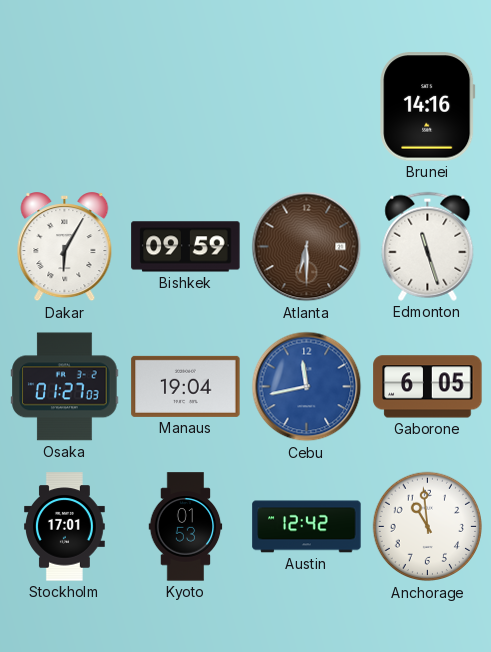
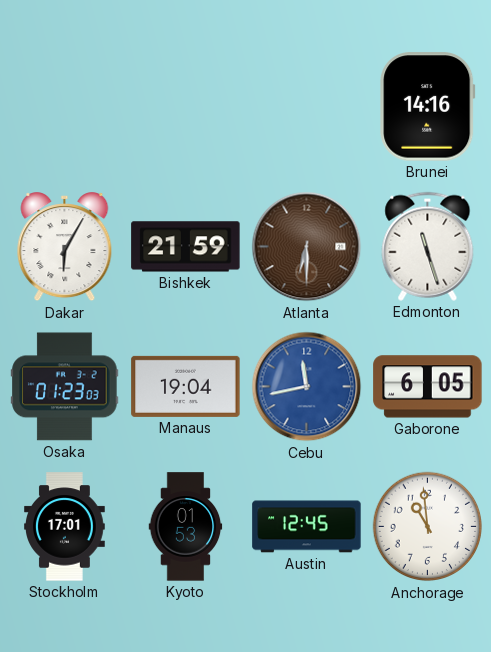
Bishkek: 09:59 -> 21:59 (186, 247)
Osaka: 01:27 -> 01:23 (65, 387)
Austin: 12:42 -> 12:45 (307, 527)
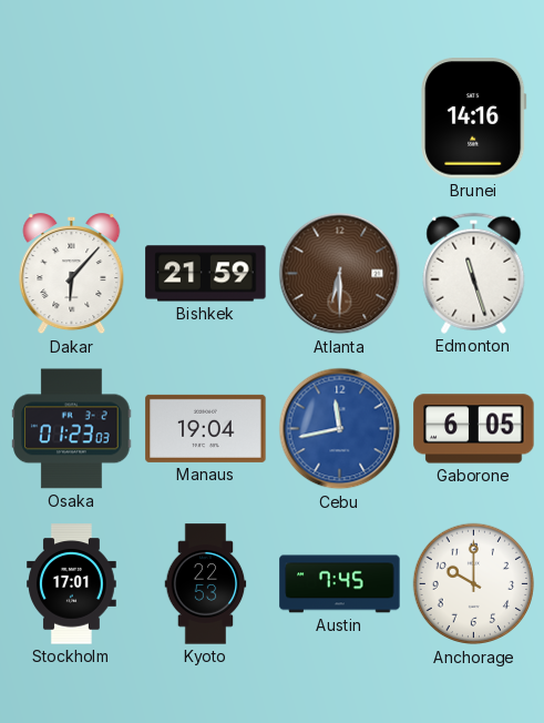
Dakar: 6:05 -> 6:07 (72, 274)
Kyoto: 01:53 -> 22:53 (206, 584)
Austin: 12:45 -> 7:45 (340, 584)
Anchorage: 10:59 -> 10:00 (474, 584)
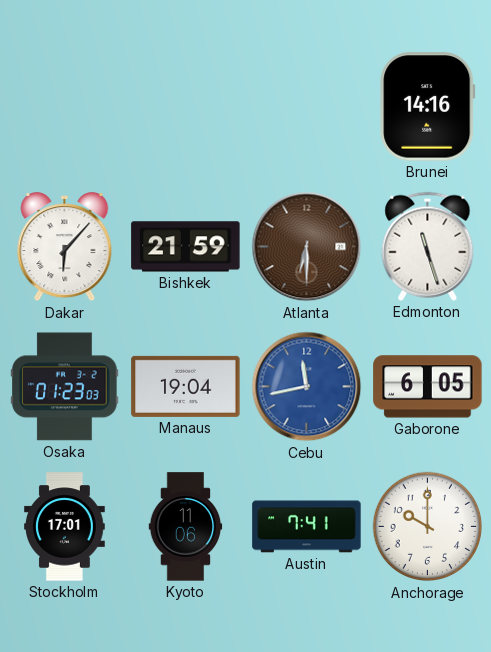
Kyoto: 22:53 -> 11:06 (186, 527)
Austin: 7:45 -> 7:41 (307, 527)
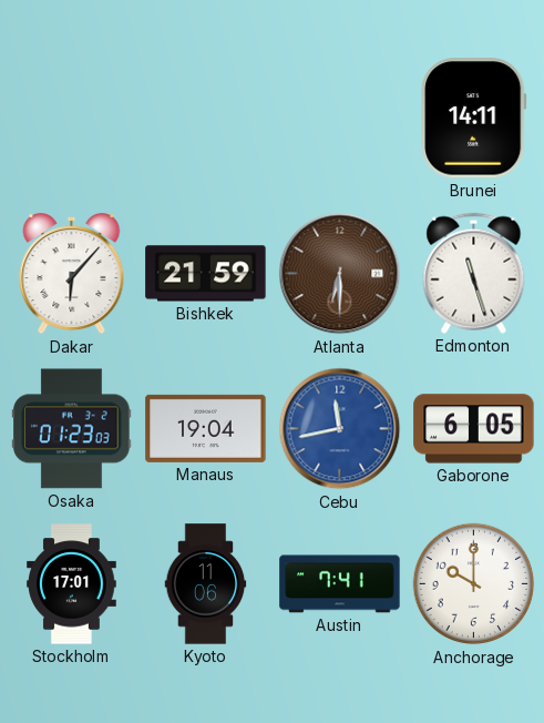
Brunei: 14:16 -> 14:11 (474, 119)
